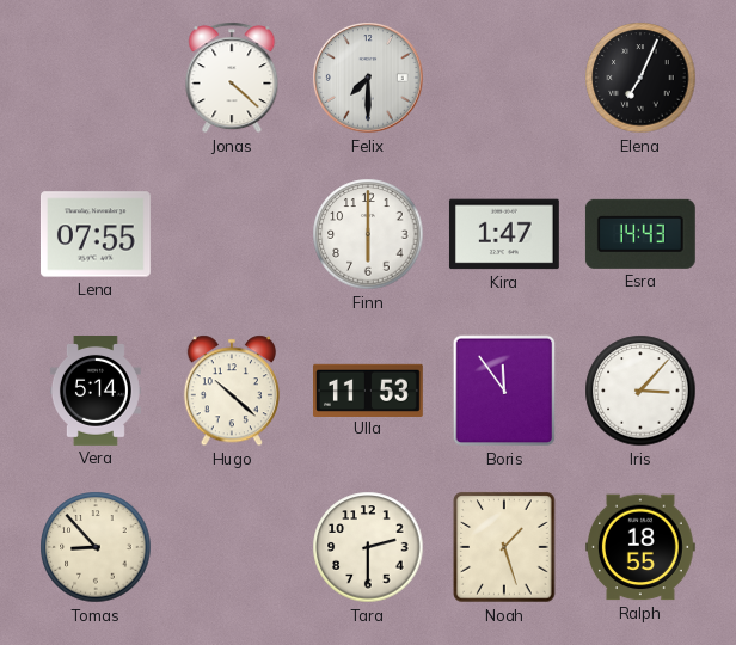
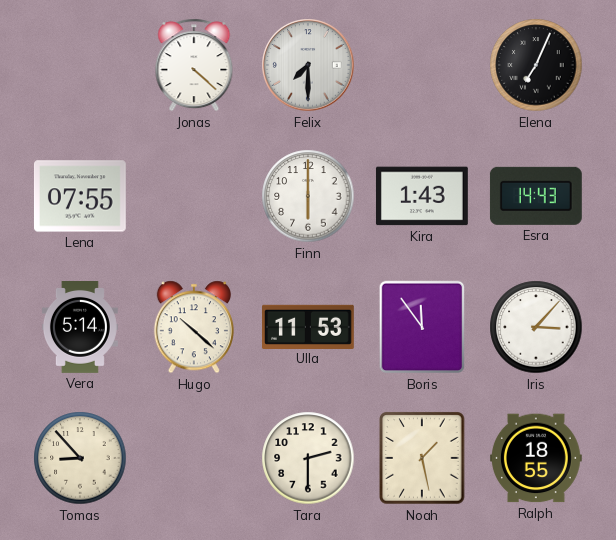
Kira: 1:47 -> 1:43 (422, 196)
Noah: 1:27 -> 1:28 (422, 458)
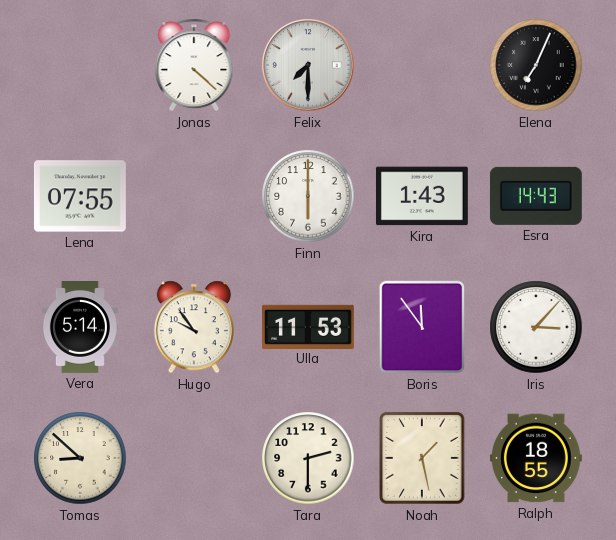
Hugo: 10:22 -> 9:54 (194, 327)
Tomas: 8:53 -> 8:52 (80, 458)
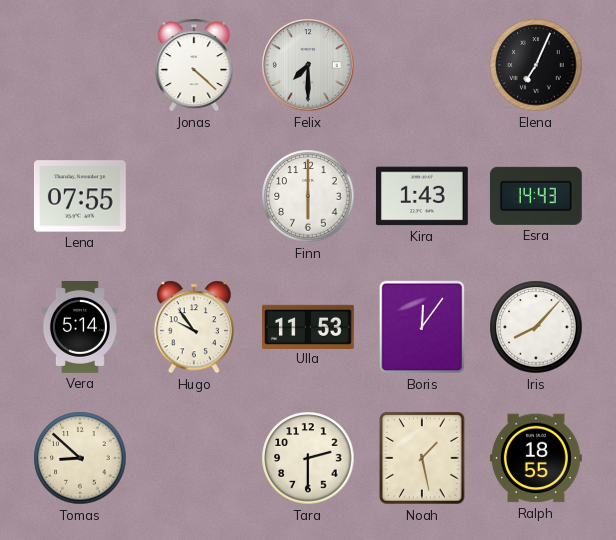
Boris: 11:54 -> 12:06 (422, 327)
Iris: 3:07 -> 8:07 (536, 327)
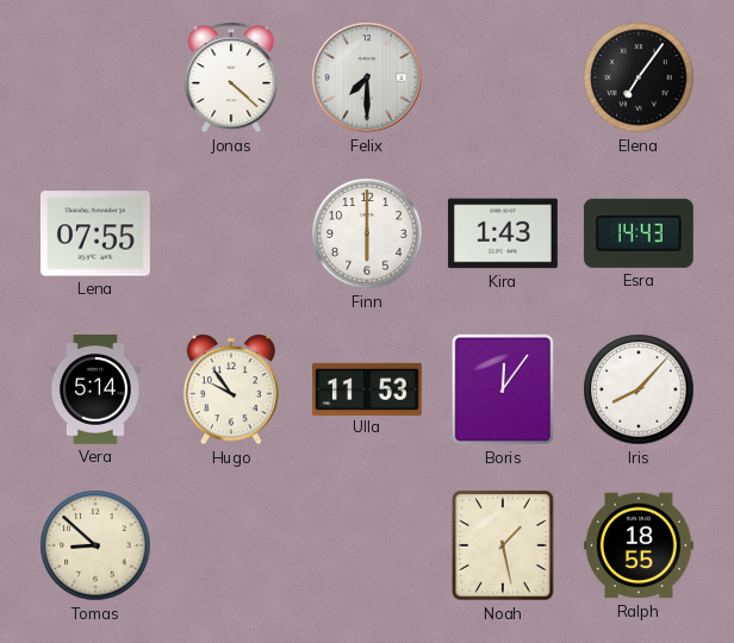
Elena: 7:04 -> 7:06 (639, 77)
Tara: 2:30 -> none (308, 458)
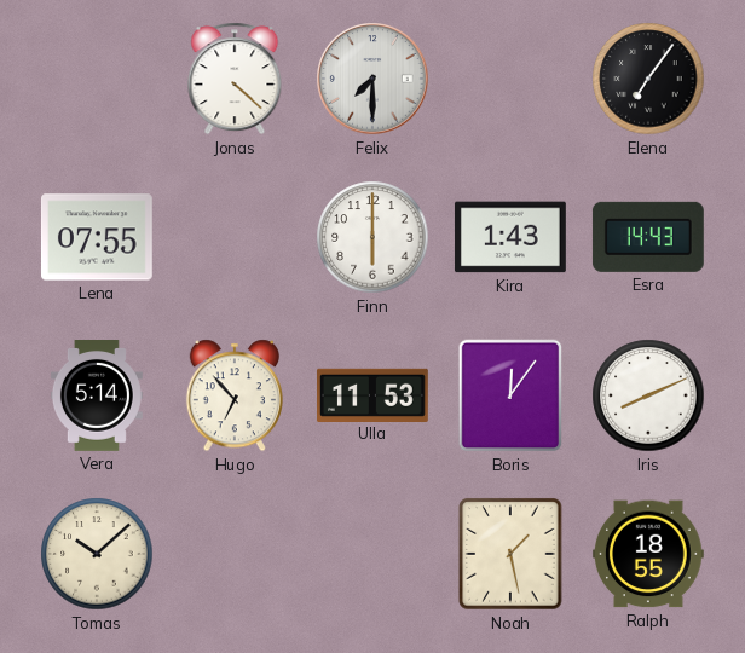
Hugo: 9:54 -> 6:53 (235, 395)
Iris: 8:07 -> 8:11 (648, 395)
Tomas: 8:52 -> 10:08 (97, 554)
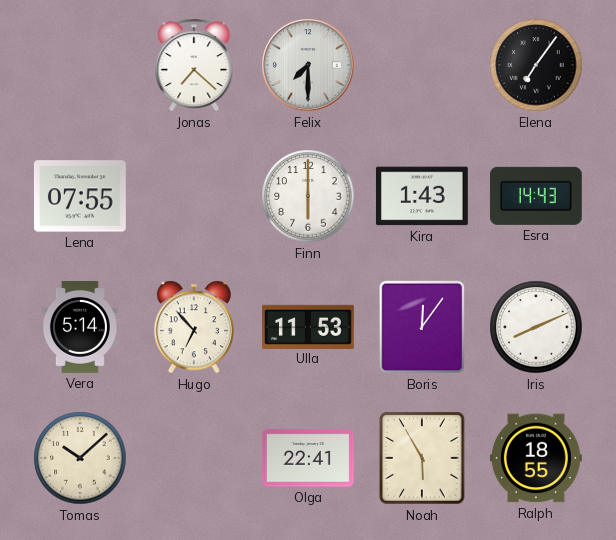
Jonas: 4:22 -> 7:22 (194, 65)
Olga: none -> 22:41 (308, 458)
Noah: 1:28 -> 5:55 (422, 458)
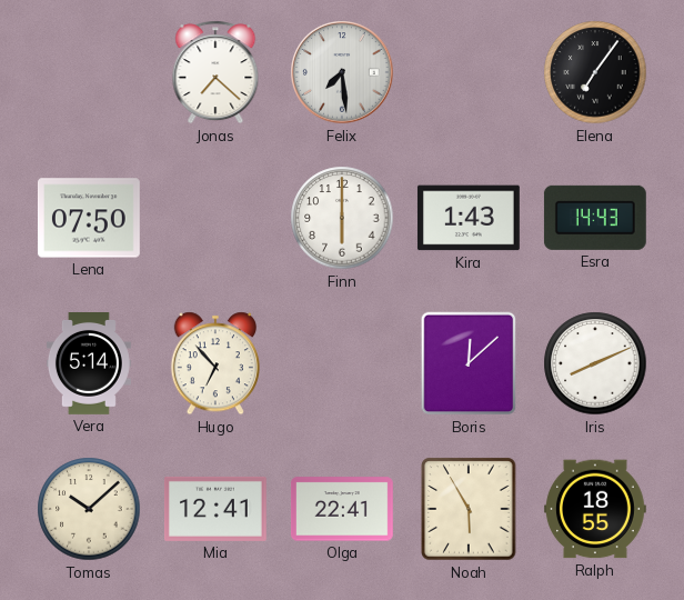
Felix: 7:30 -> 7:29 (342, 72)
Lena: 07:55 -> 07:50 (89, 218)
Ulla: 11:53 -> none (309, 326)
Boris: 12:06 -> 12:08 (469, 363)
Mia: none -> 12:41 (215, 509)
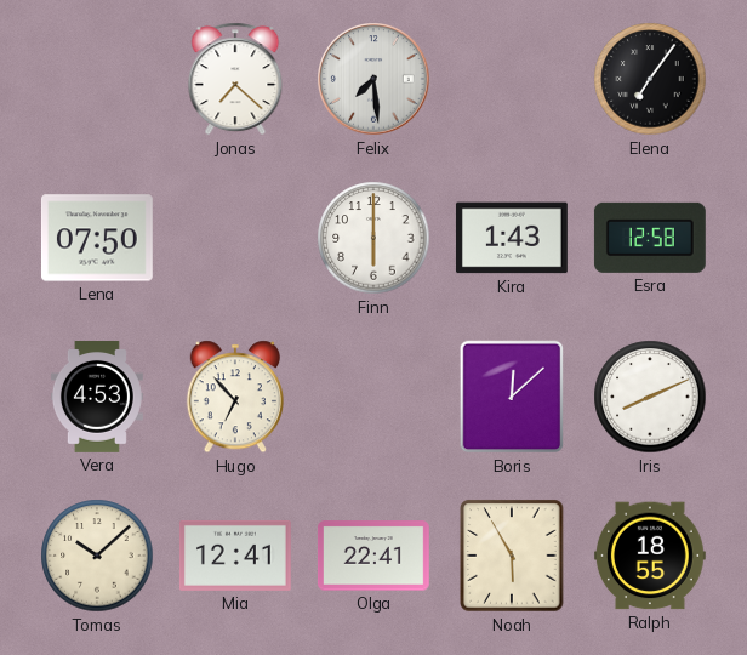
Esra: 14:43 -> 12:58 (650, 238)
Vera: 5:14 -> 4:53 (97, 398)
